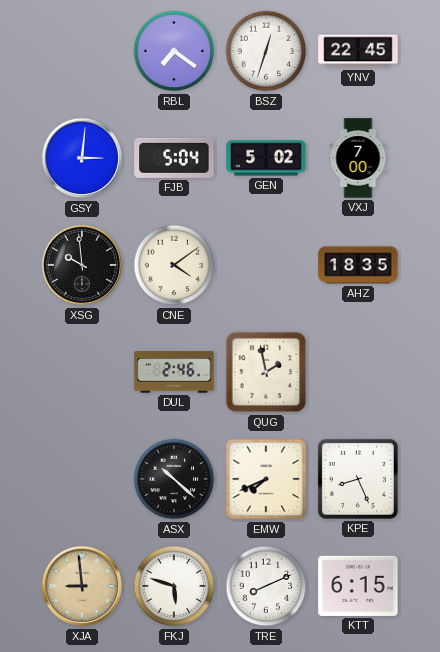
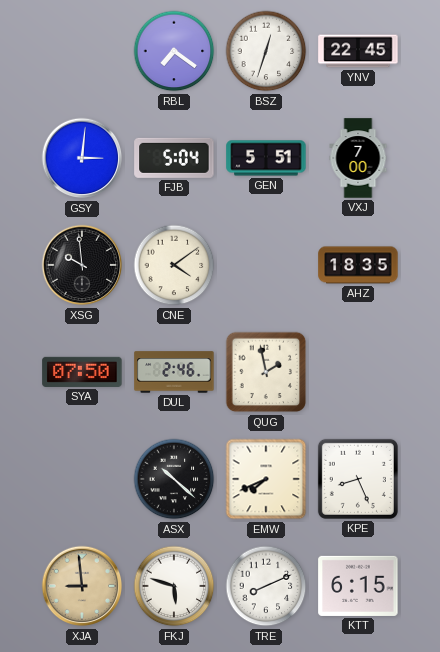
GEN: 5:02 -> 5:51 (266, 158)
SYA: none -> 07:50 (82, 372)
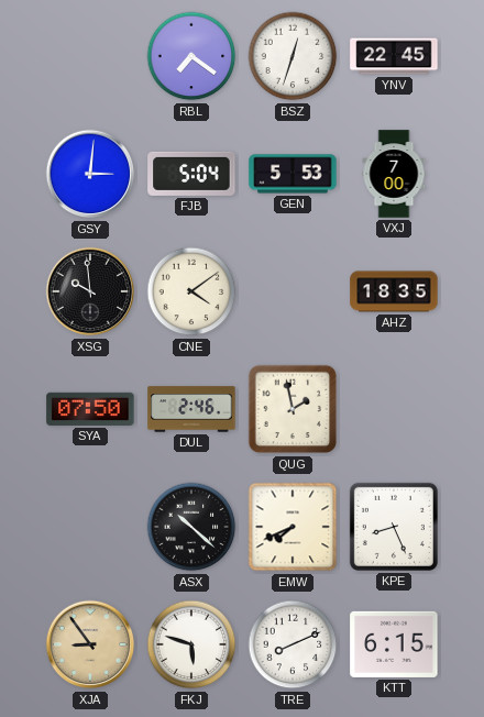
GEN: 5:51 -> 5:53 (293, 174)
XJA: 8:59 -> 8:54 (90, 644)
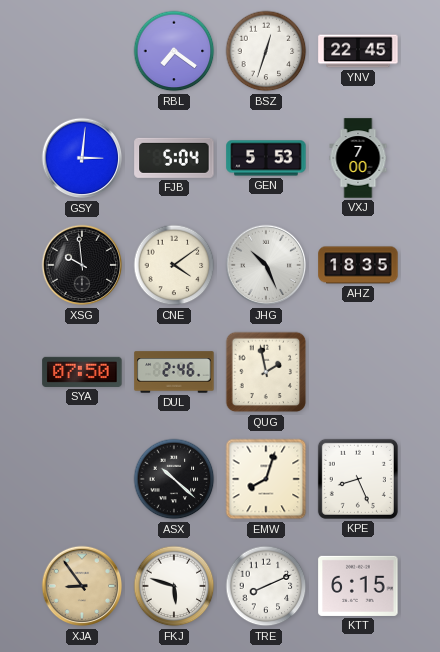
JHG: none -> 10:26 (266, 265)
EMW: 7:41 -> 8:03 (266, 479)
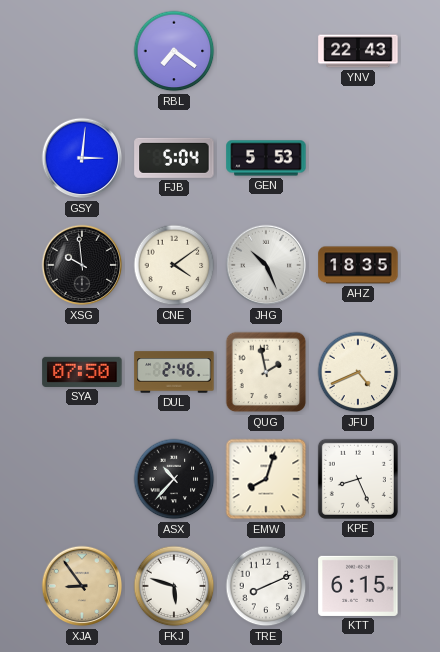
BSZ: 12:33 -> none (266, 51)
YNV: 22:45 -> 22:43 (358, 51)
VXJ: 7:00 -> none (358, 158)
JFU: none -> 4:41 (358, 372)
ASX: 10:22 -> 10:37 (174, 479)
